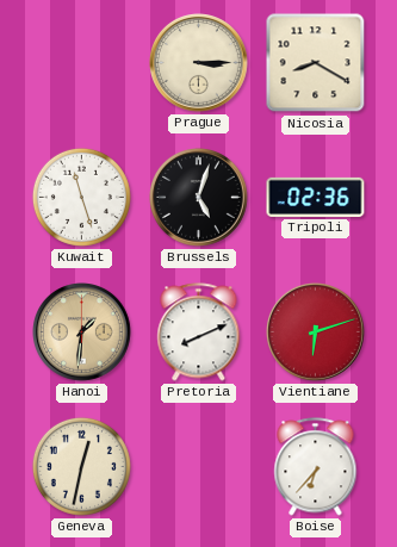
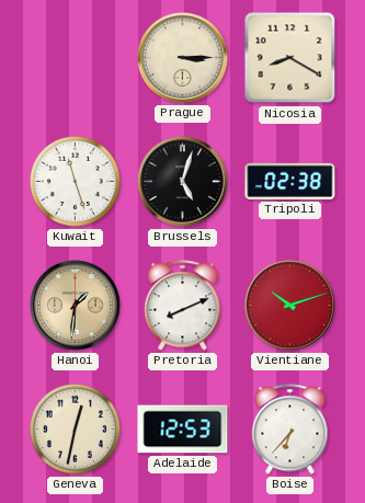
Tripoli: 02:36 -> 02:38 (290, 181)
Vientiane: 6:12 -> 10:12 (290, 306)
Adelaide: none -> 12:53 (183, 430)
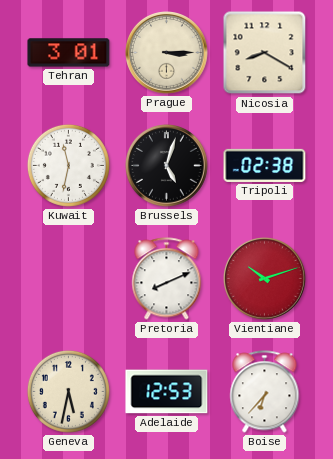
Tehran: none -> 3:01 (69, 53)
Kuwait: 11:27 -> 11:32 (68, 165)
Hanoi: 1:31 -> none (76, 306)
Geneva: 12:32 -> 5:32 (68, 391)
